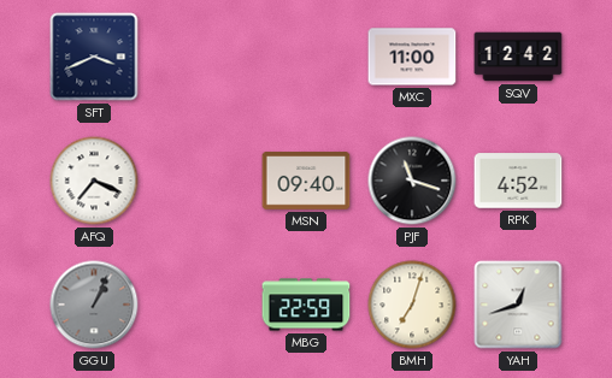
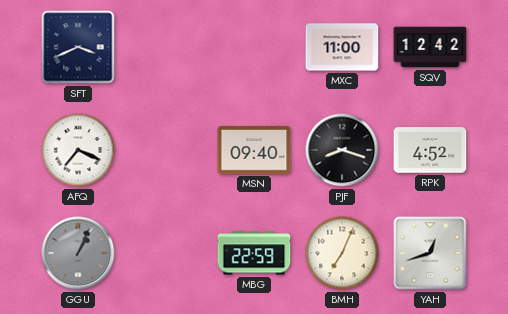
PJF: 11:18 -> 8:18 (342, 150)
BMH: 7:03 -> 7:04 (342, 253)
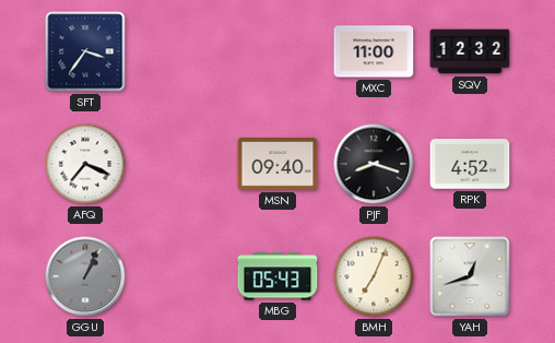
SFT: 3:41 -> 3:36 (85, 51)
SQV: 12:42 -> 12:32 (470, 51)
MBG: 22:59 -> 05:43 (277, 276)
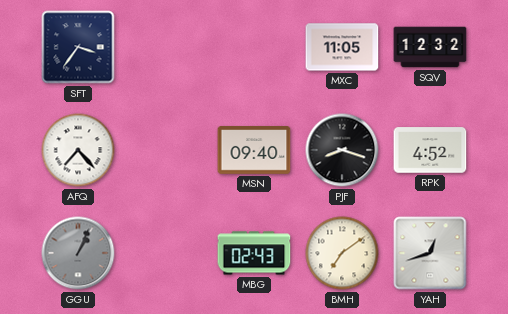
MXC: 11:00 -> 11:05 (342, 47)
AFQ: 7:19 -> 7:23 (78, 150)
MBG: 05:43 -> 02:43 (254, 253)
BMH: 7:04 -> 7:09 (342, 253)
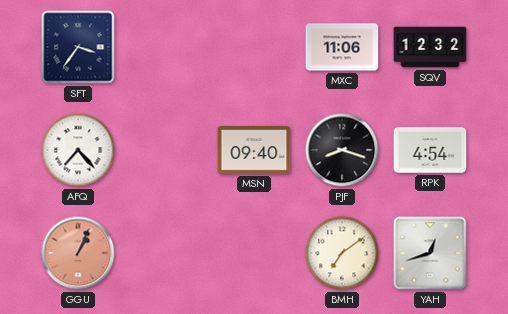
MXC: 11:05 -> 11:06 (342, 47)
RPK: 4:52 -> 4:54 (430, 150)
GGU dial: grey -> salmon (78, 253)
MBG: 02:43 -> none (254, 253)
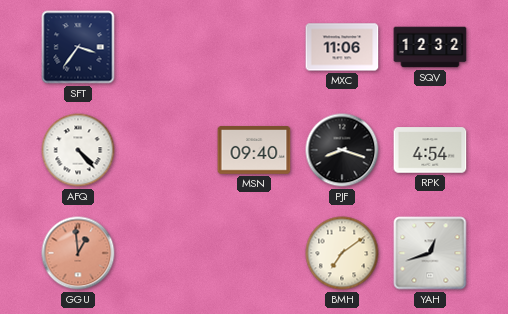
AFQ: 7:23 -> 4:23 (78, 150)
GGU: 1:04 -> 12:59 (78, 253)
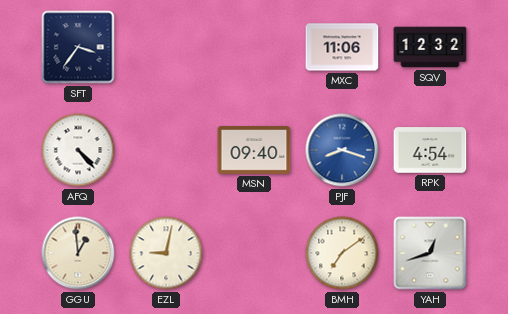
PJF dial: black -> blue (342, 150)
GGU dial: salmon -> cream (78, 253)
EZL: none -> 9:02 (166, 253)
